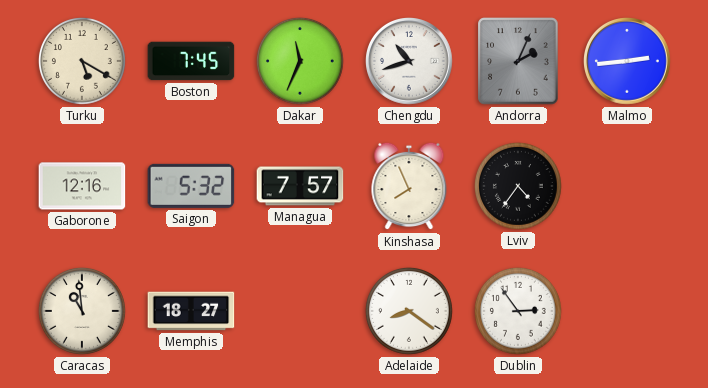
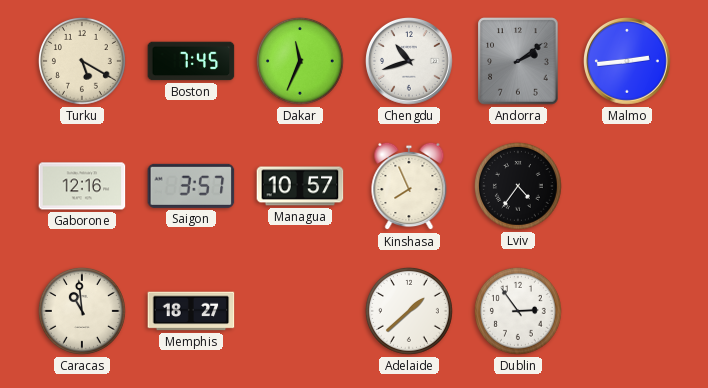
Andorra: 2:04 -> 2:09 (518, 61)
Saigon: 5:32 -> 3:57 (191, 186)
Managua: 7:57 -> 10:57 (300, 186)
Adelaide: 8:21 -> 1:38 (409, 311)
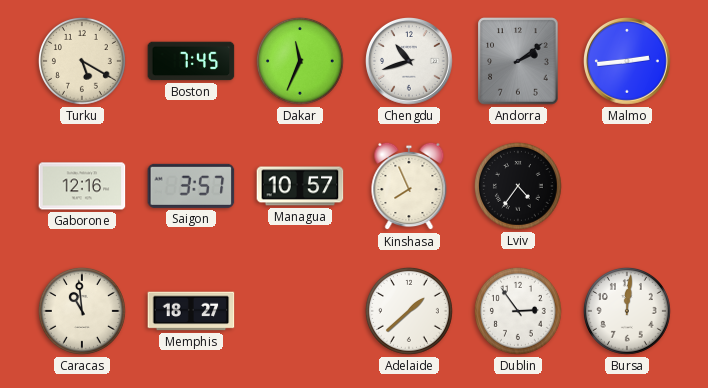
Bursa: none -> 12:01 (627, 311)
